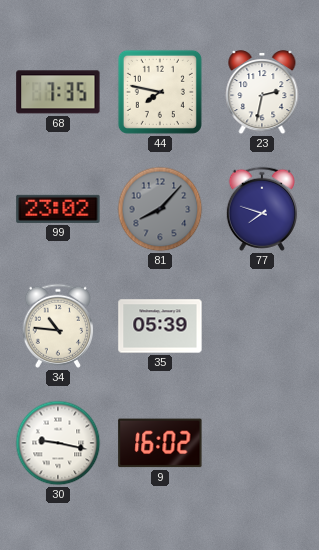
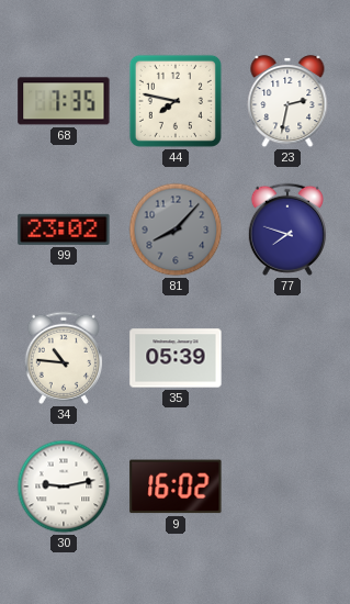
30: 9:17 -> 9:13 (64, 486)
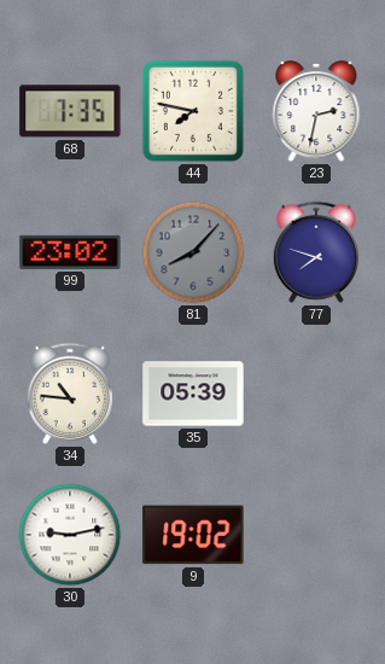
9: 16:02 -> 19:02 (193, 535)
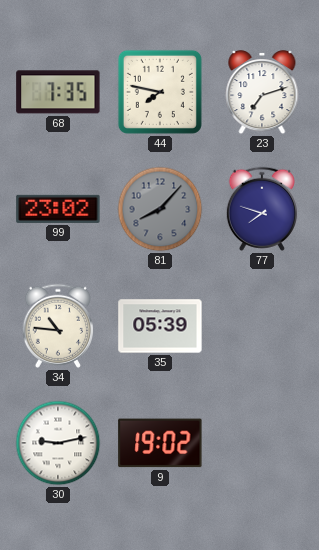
23: 2:32 -> 7:12 (262, 93)
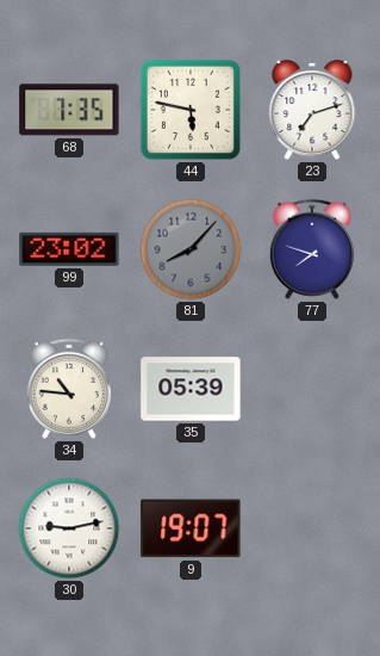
44: 7:47 -> 5:47 (191, 110)
9: 19:02 -> 19:07 (191, 528)
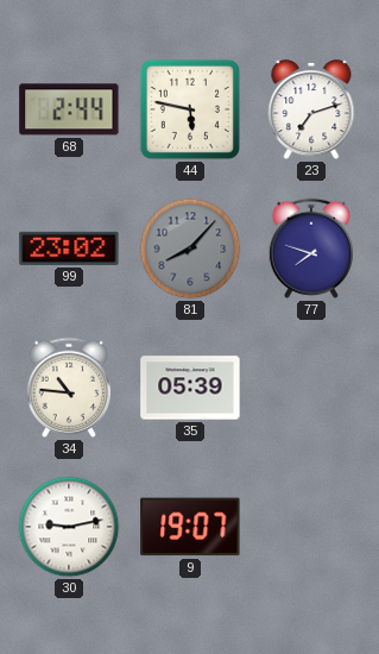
68: 7:35 -> 2:44 (69, 109)
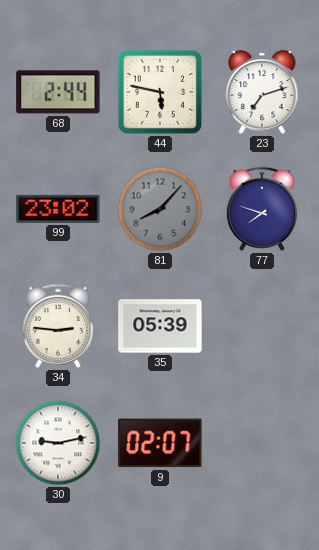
34: 10:46 -> 2:46 (58, 326)
9: 19:07 -> 02:07 (160, 443)
